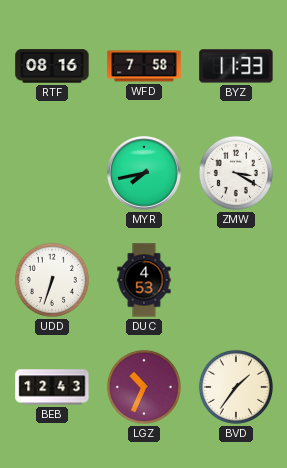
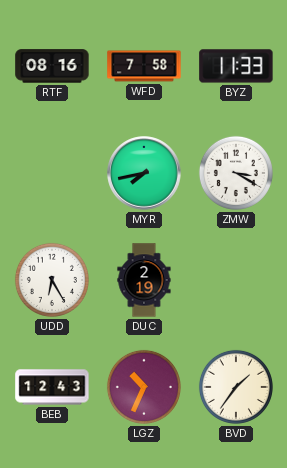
UDD: 6:33 -> 6:25 (52, 280)
DUC: 4:53 -> 2:19 (144, 280)
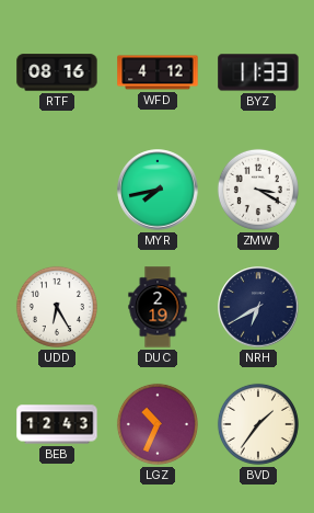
WFD: 7:58 -> 4:12 (158, 72)
NRH: none -> 6:40 (258, 307)
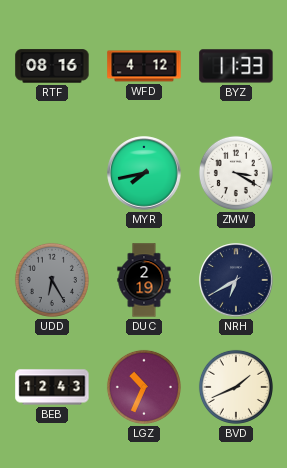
UDD dial: white -> grey (52, 280)
BVD: 1:36 -> 1:41 (236, 387)
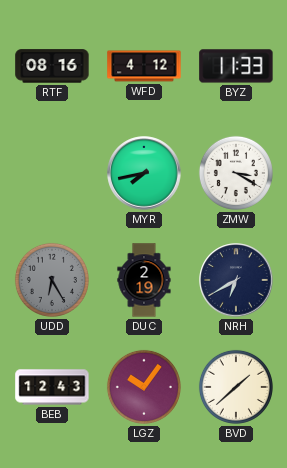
LGZ: 10:34 -> 10:06 (144, 387)
BVD: 1:41 -> 1:38 (236, 387)
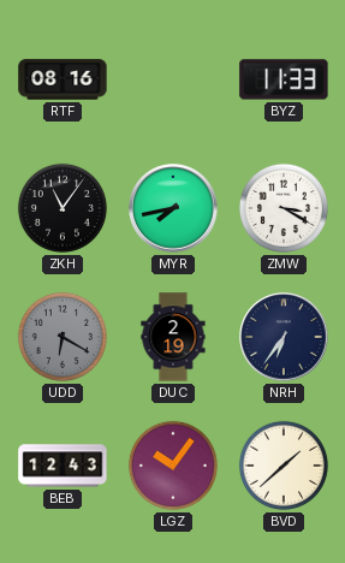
WFD: 4:12 -> none (144, 66)
ZKH: none -> 11:06 (63, 208)
UDD: 6:25 -> 6:20 (63, 337)
NRH: 6:40 -> 6:36 (284, 337)
